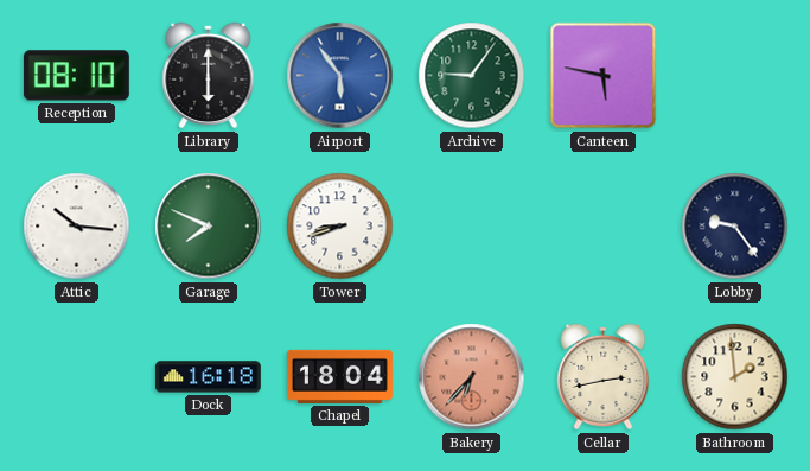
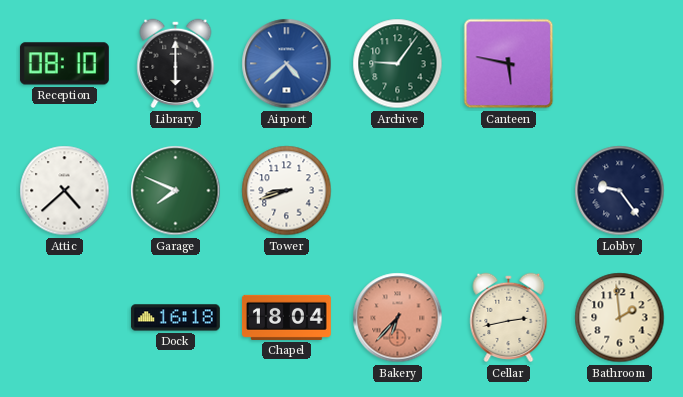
Airport: 5:54 -> 4:38 (287, 64)
Attic: 10:16 -> 4:38 (65, 191)
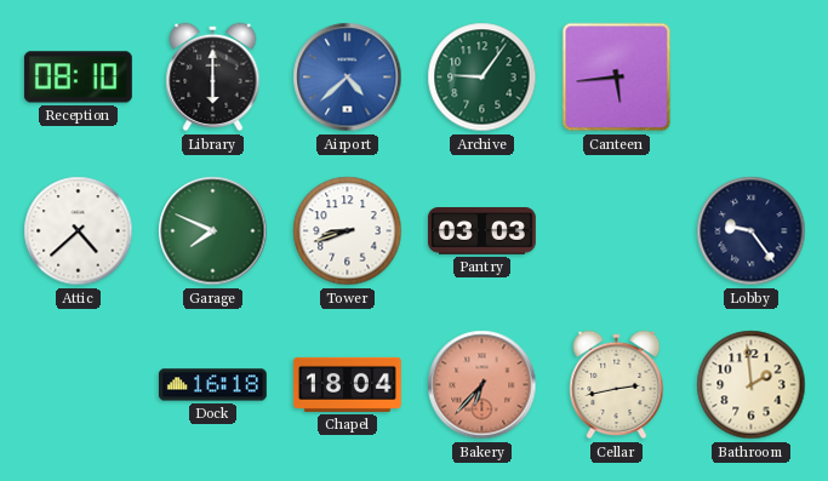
Canteen: 5:47 -> 5:44 (617, 78)
Pantry: none -> 03:03 (482, 231)
